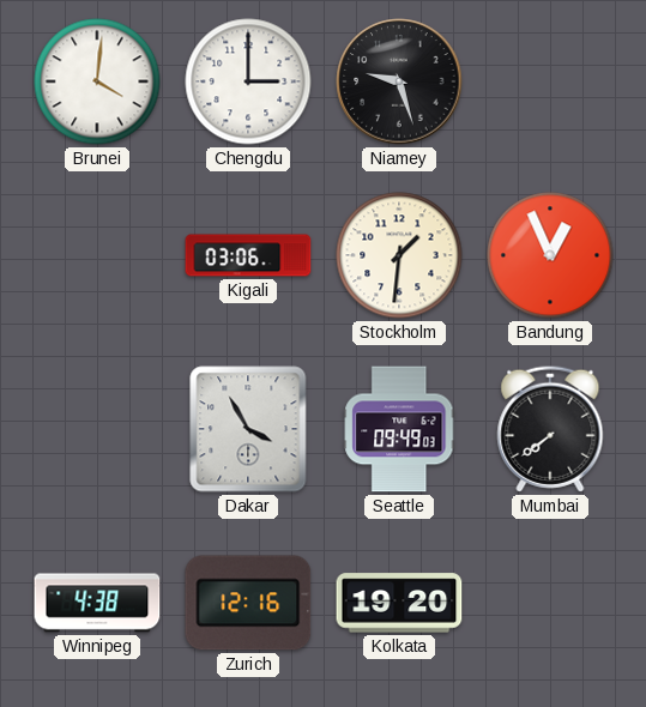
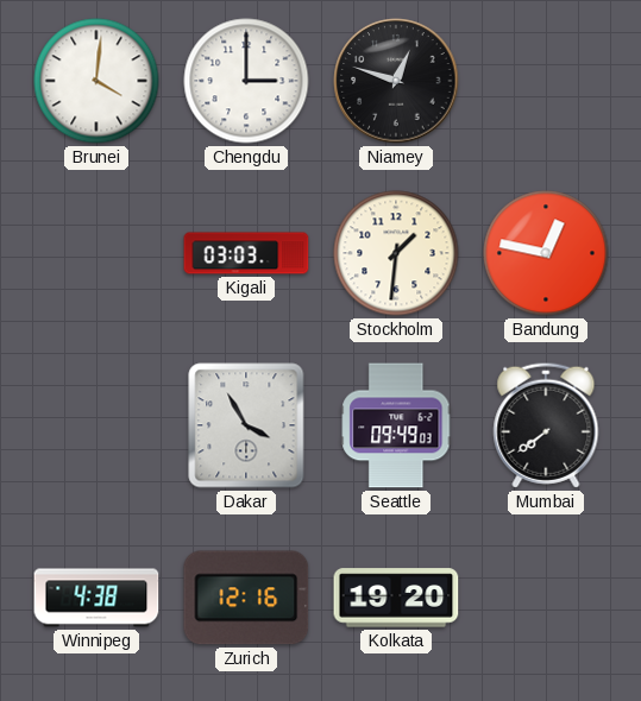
Niamey: 9:27 -> 12:48 (396, 81)
Kigali: 03:06 -> 03:03 (246, 253)
Bandung: 12:56 -> 12:47 (546, 253)
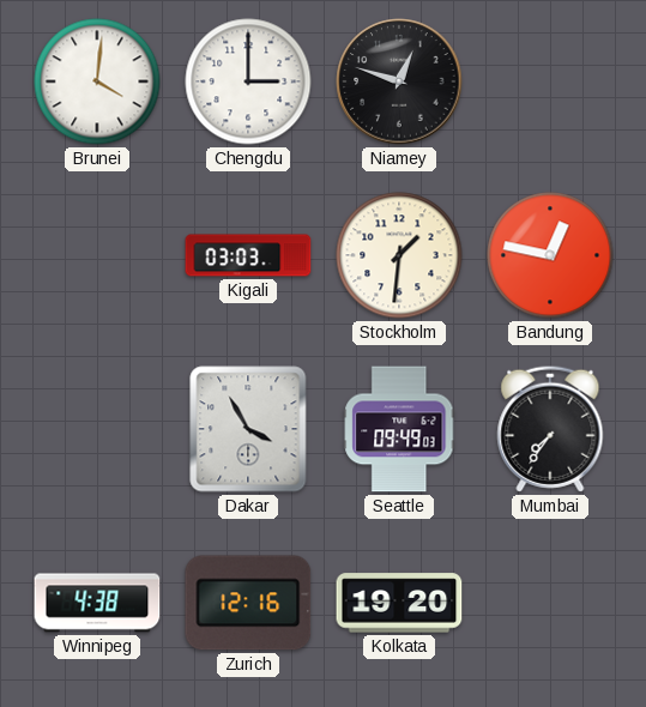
Mumbai: 7:39 -> 7:36 (550, 429)
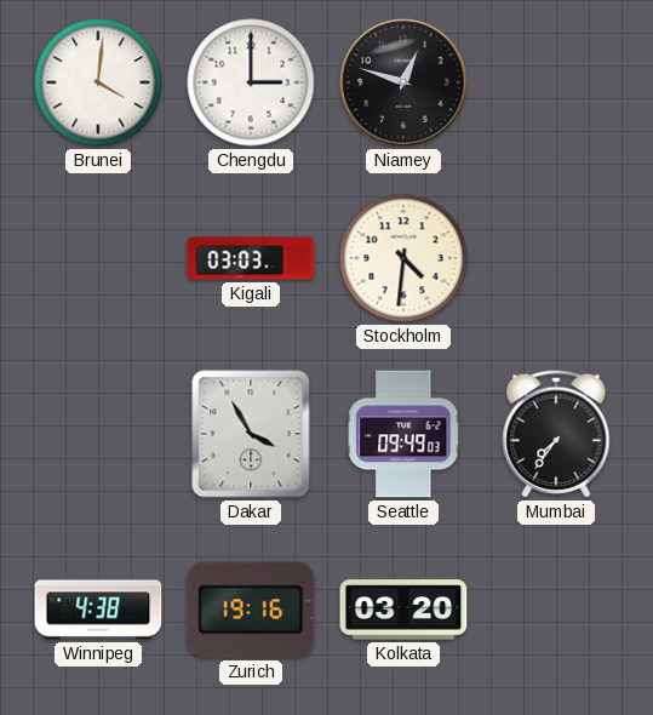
Stockholm: 1:31 -> 4:31 (403, 258)
Bandung: 12:47 -> none (550, 255)
Zurich: 12:16 -> 19:16 (251, 610)
Kolkata: 19:20 -> 03:20 (403, 610)
